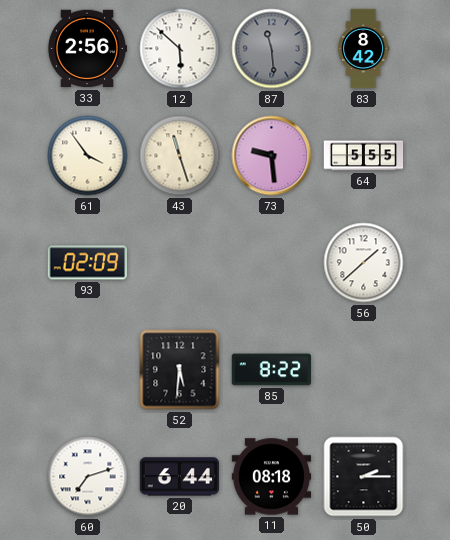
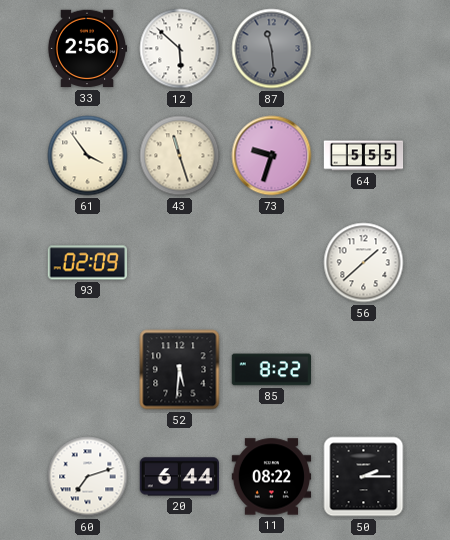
83: 8:42 -> none (363, 49)
73: 9:29 -> 9:33 (272, 156)
11: 08:18 -> 08:22 (272, 477)
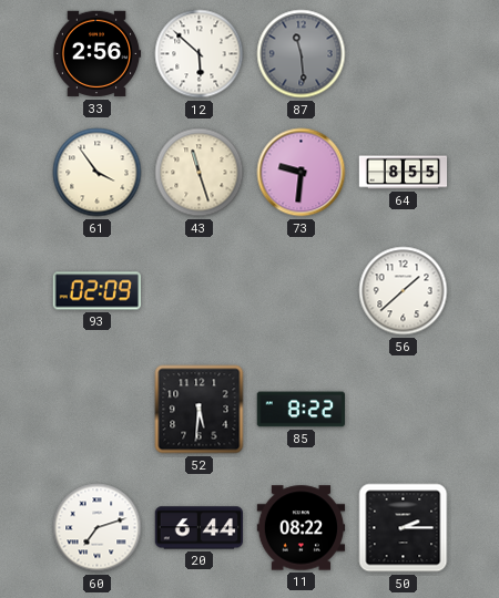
73: 9:33 -> 9:31 (302, 173)
64: 5:55 -> 8:55 (404, 173)
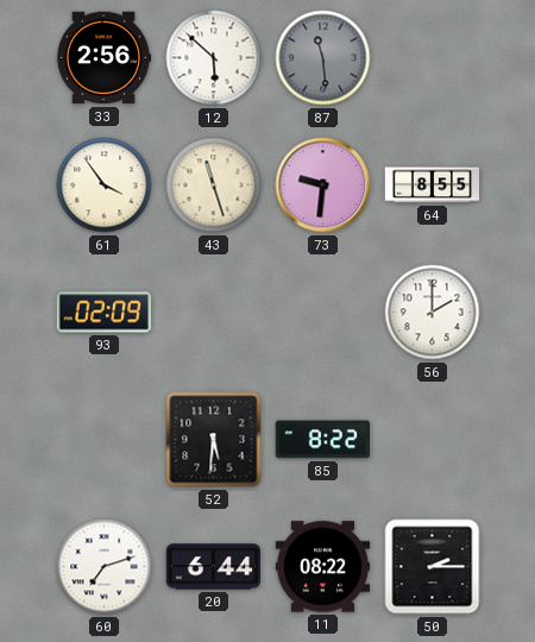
56: 1:38 -> 2:00 (433, 313)
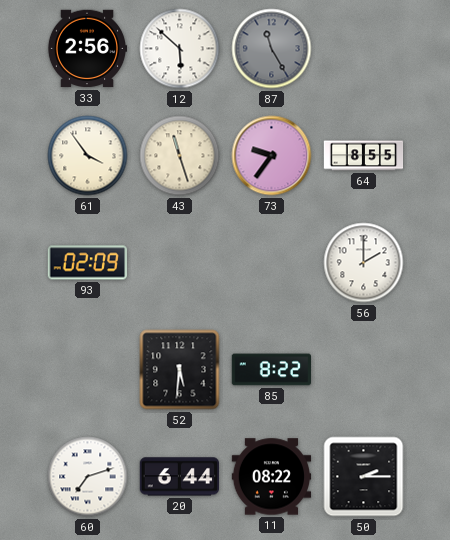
87: 11:29 -> 11:25 (272, 49)
73: 9:31 -> 9:36 (272, 156)
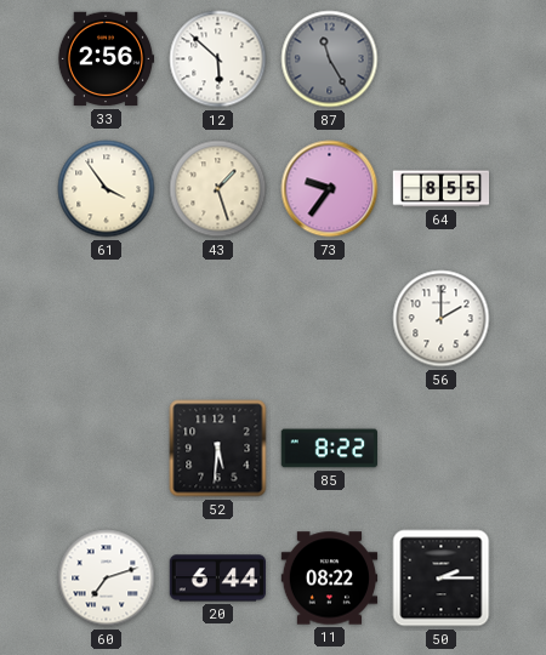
43: 11:27 -> 1:27 (218, 189)
93: 02:09 -> none (87, 263)
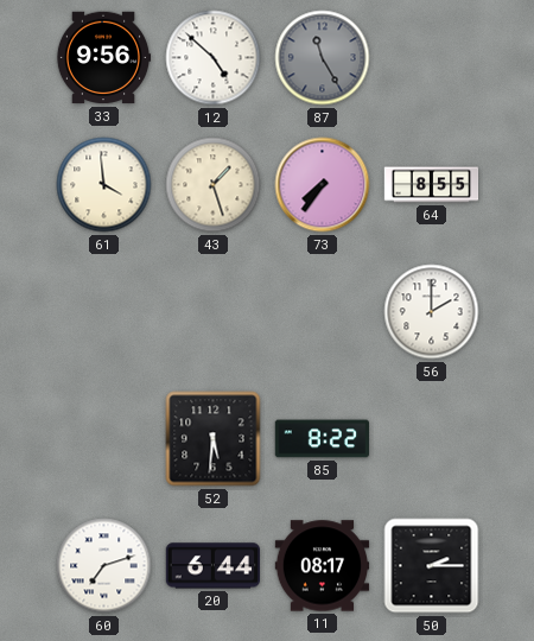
33: 2:56 -> 9:56 (103, 58)
12: 5:52 -> 4:52 (214, 58)
61: 3:54 -> 3:59 (104, 185)
73: 9:36 -> 7:36 (323, 185)
11: 08:22 -> 08:17 (323, 566)
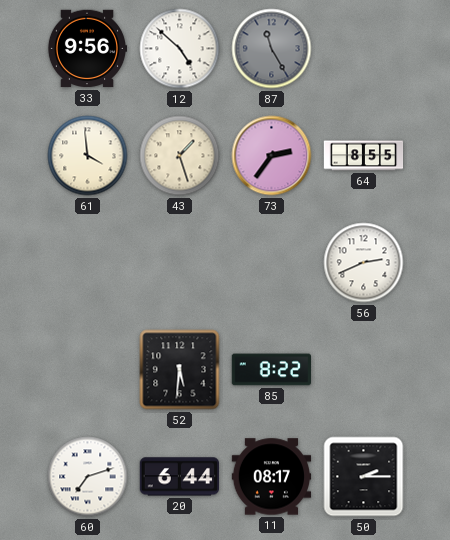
73: 7:36 -> 2:36 (272, 156)
56: 2:00 -> 2:41 (364, 263)
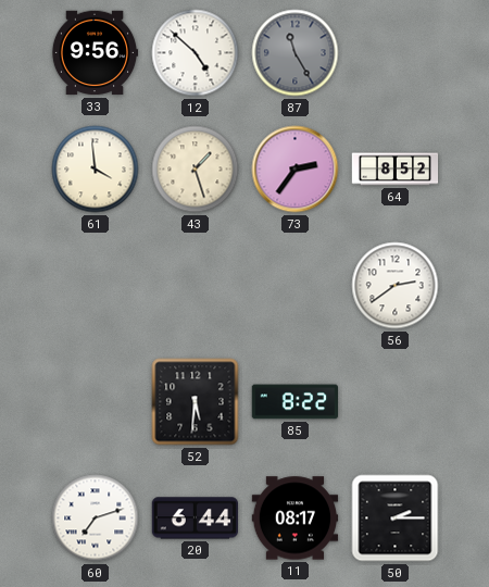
64: 8:55 -> 8:52 (396, 170)
56: 2:41 -> 2:39 (396, 286)
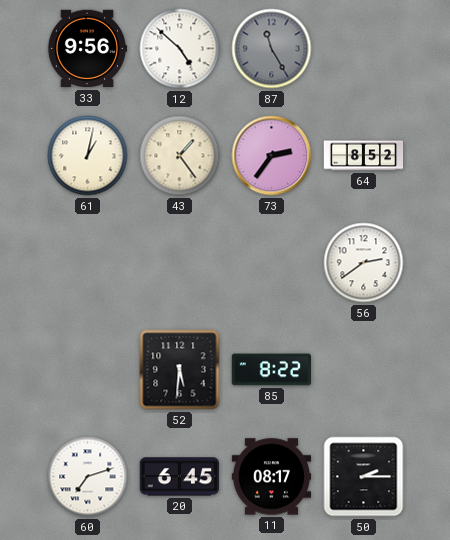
61: 3:59 -> 1:02 (88, 156)
43: 1:27 -> 1:24 (180, 156)
20: 6:44 -> 6:45 (179, 477)
